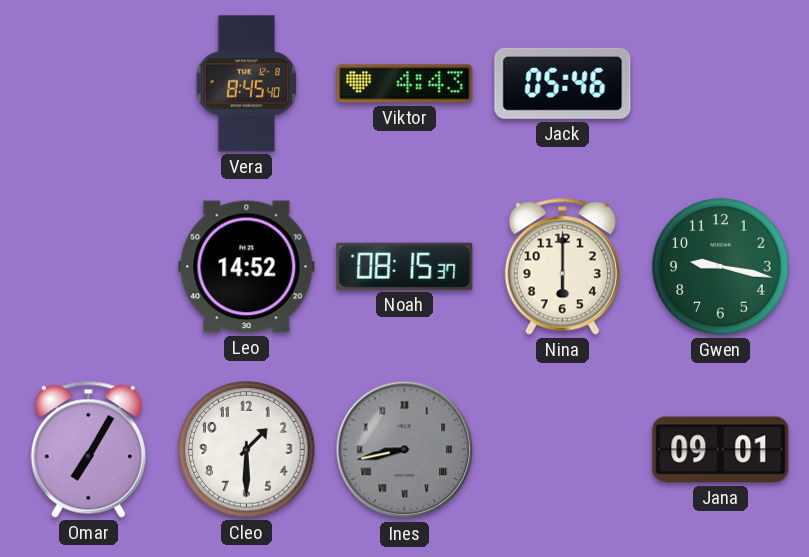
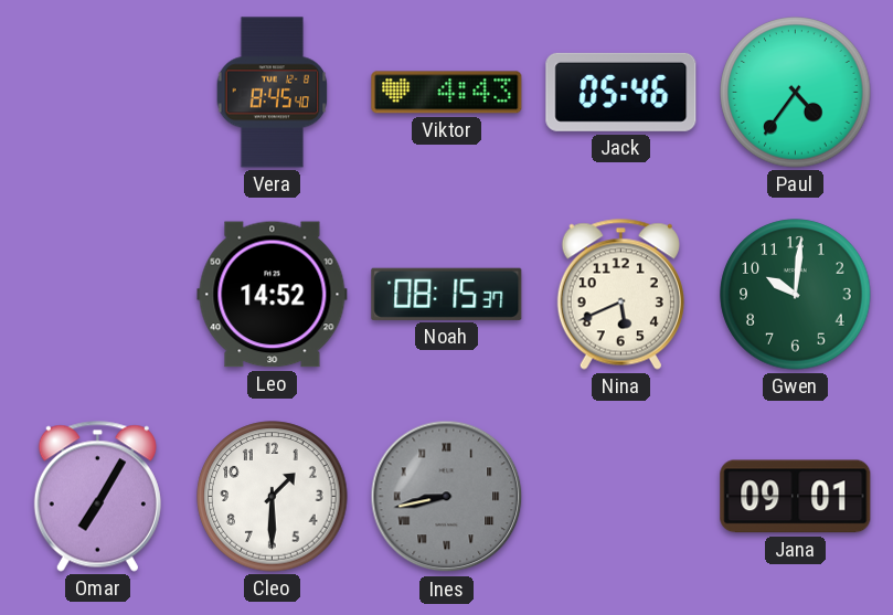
Paul: none -> 4:36 (796, 93)
Nina: 6:00 -> 5:41 (620, 294)
Gwen: 9:17 -> 10:01 (796, 295)
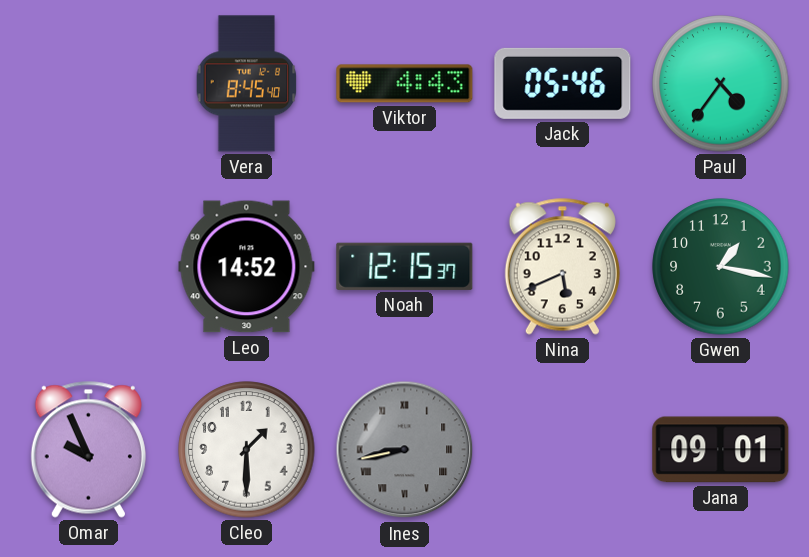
Noah: 08:15 -> 12:15 (405, 266)
Gwen: 10:01 -> 1:17 (721, 267)
Omar: 7:05 -> 9:56 (88, 449)
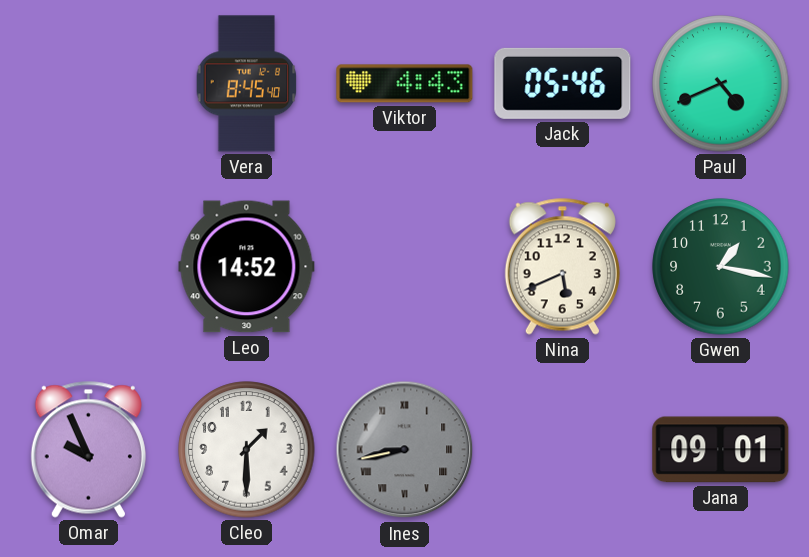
Paul: 4:36 -> 4:41 (721, 84)
Noah: 12:15 -> none (405, 266)
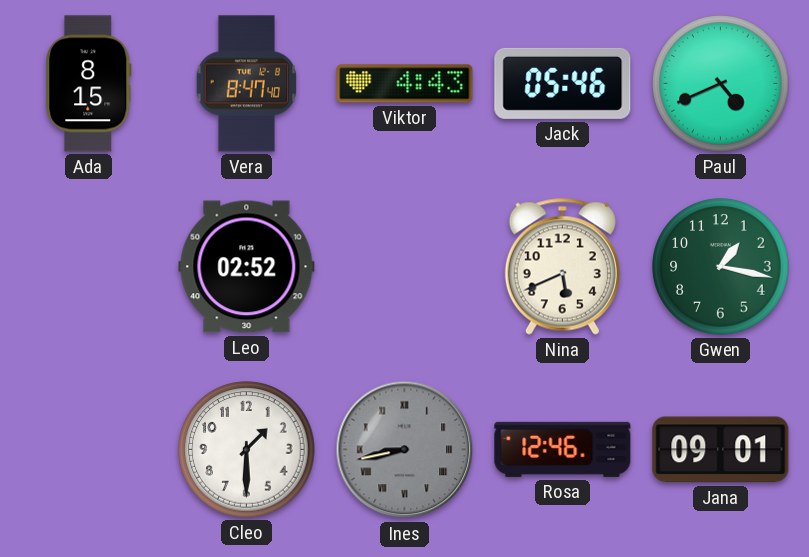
Ada: none -> 8:15 (89, 84)
Vera: 8:45 -> 8:47 (247, 84)
Leo: 14:52 -> 02:52 (247, 267)
Omar: 9:56 -> none (88, 449)
Rosa: none -> 12:46 (563, 449)
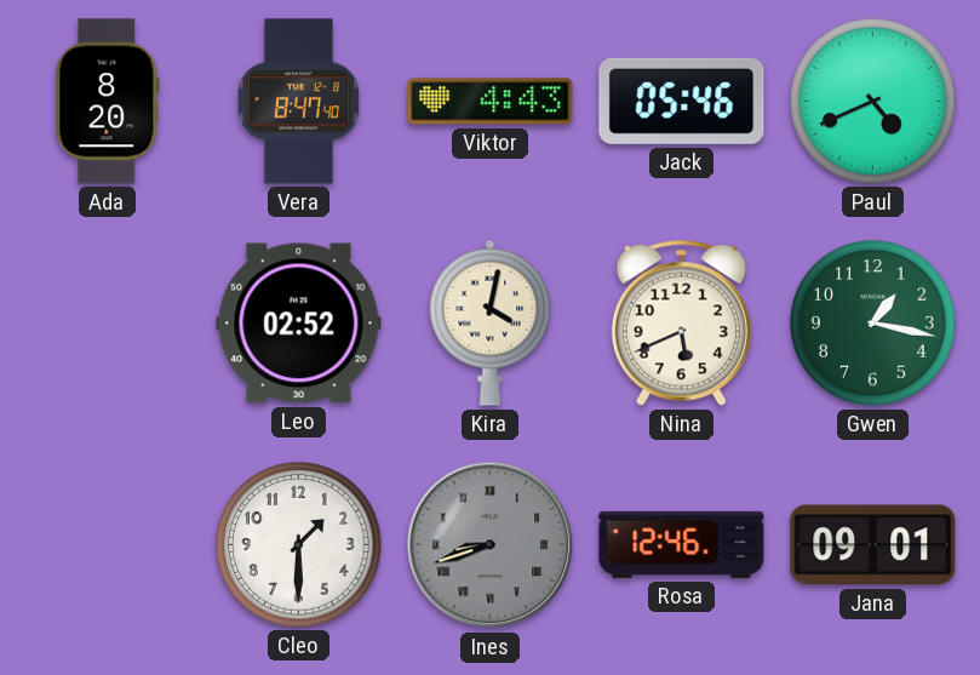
Ada: 8:15 -> 8:20 (108, 102)
Kira: none -> 4:02 (491, 322)
Ines: 8:43 -> 8:42 (491, 545)
